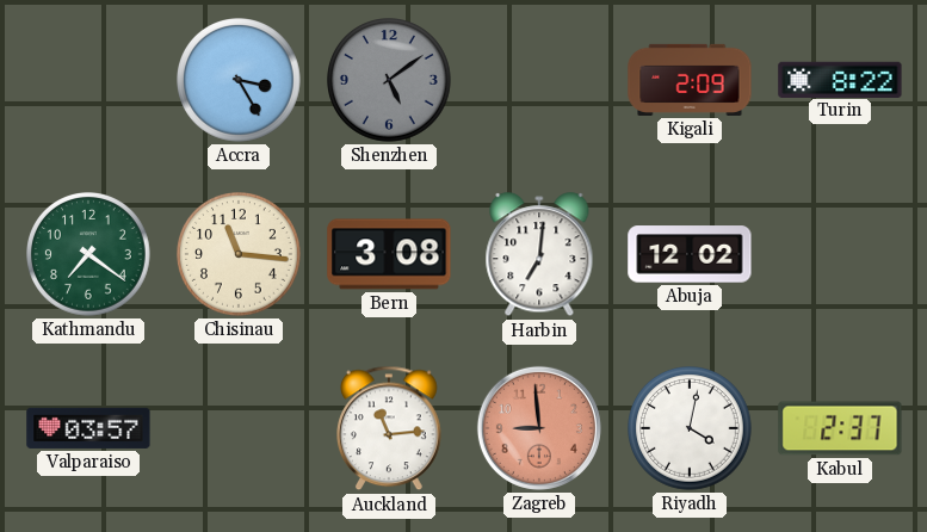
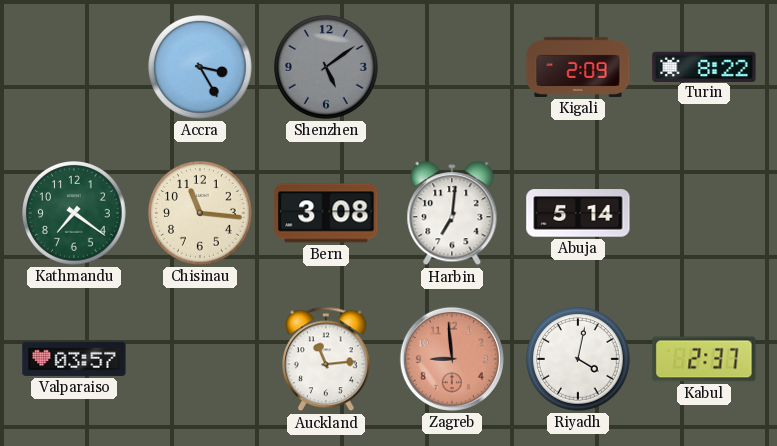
Abuja: 12:02 -> 5:14 (578, 213)
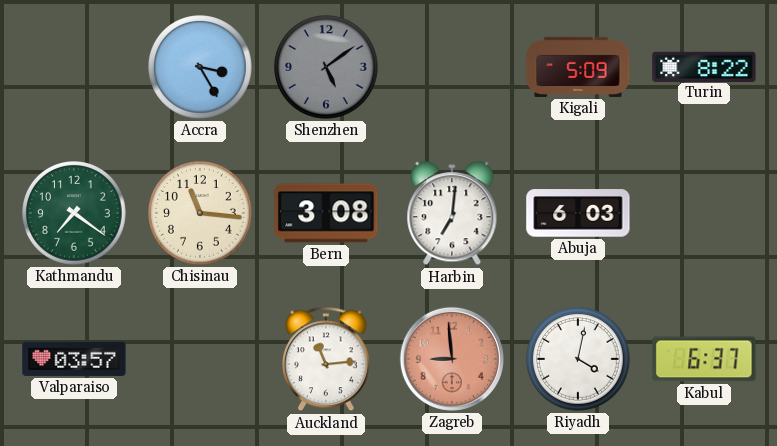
Kigali: 2:09 -> 5:09 (578, 67)
Abuja: 5:14 -> 6:03 (578, 213)
Kabul: 2:37 -> 6:37 (704, 359)
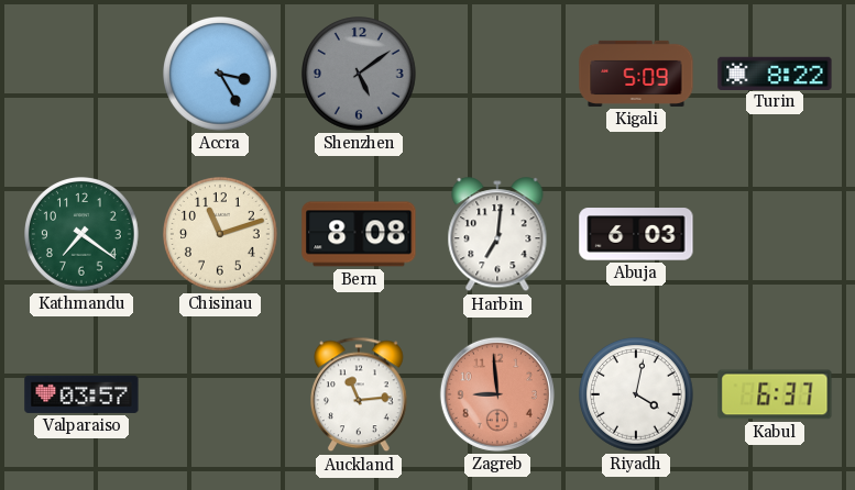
Chisinau: 11:16 -> 11:12 (221, 235)
Bern: 3:08 -> 8:08 (359, 234)
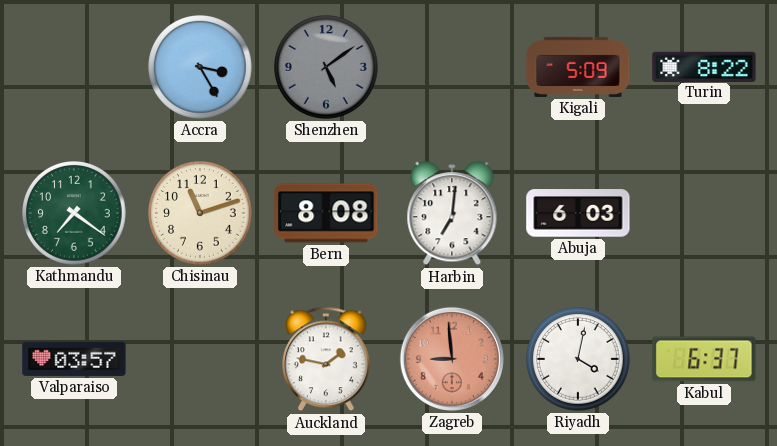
Auckland: 11:14 -> 1:47 (327, 359)
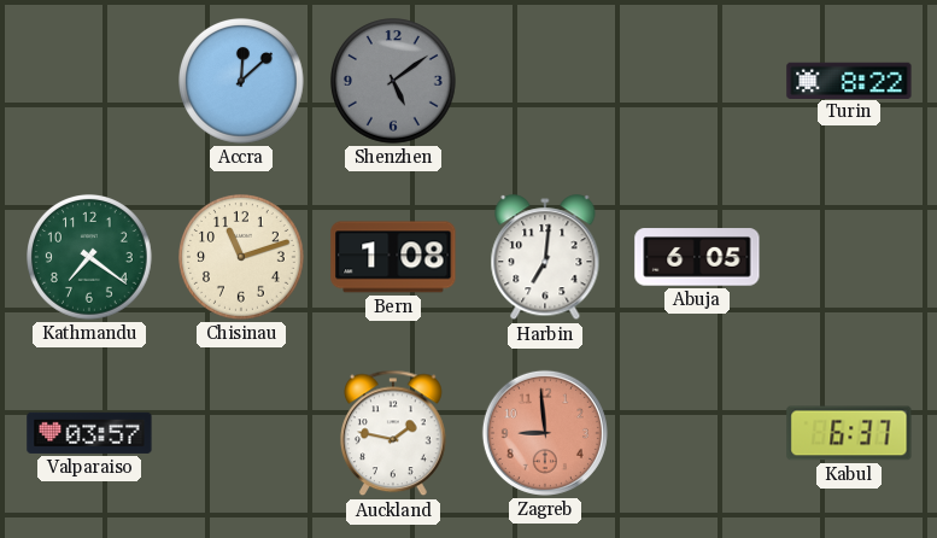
Accra: 3:25 -> 12:08 (242, 82)
Kigali: 5:09 -> none (578, 67)
Bern: 8:08 -> 1:08 (393, 257)
Abuja: 6:03 -> 6:05 (697, 257)
Riyadh: 4:02 -> none (579, 360)
